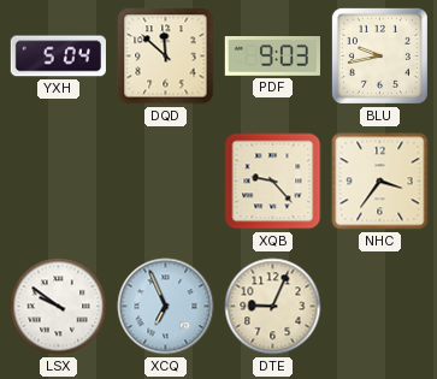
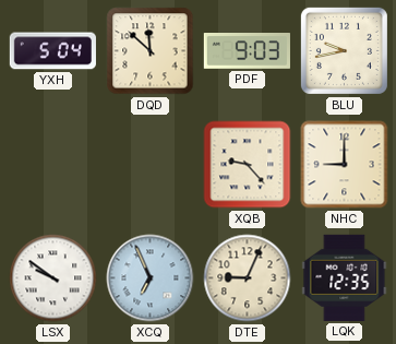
NHC: 3:36 -> 9:00 (345, 165)
LQK: none -> 12:35 (345, 277)
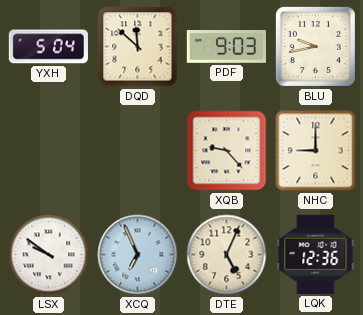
DTE: 9:04 -> 5:04 (227, 255)
LQK: 12:35 -> 12:36 (316, 254)
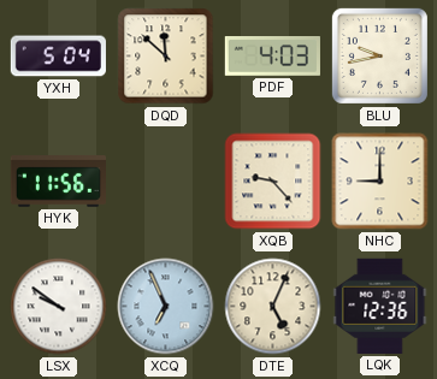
PDF: 9:03 -> 4:03 (272, 57)
HYK: none -> 11:56 (58, 182)
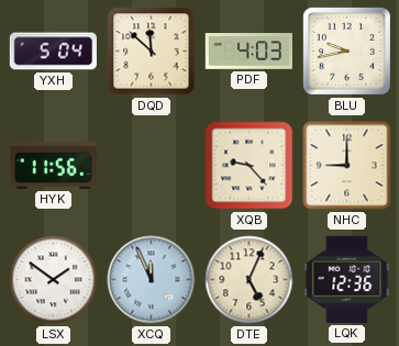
LSX: 9:51 -> 1:51 (54, 280)
XCQ: 6:56 -> 11:56 (152, 280)
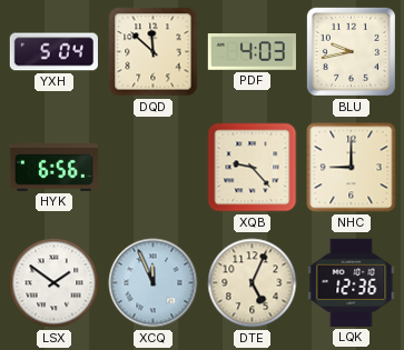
HYK: 11:56 -> 6:56 (53, 168)
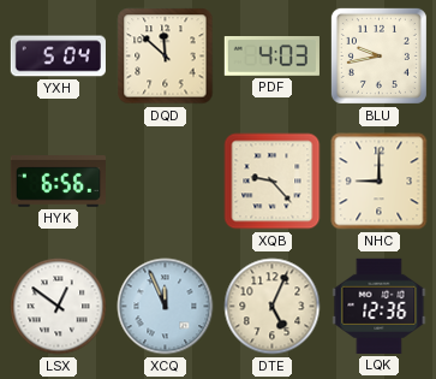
LSX: 1:51 -> 12:51 (59, 307)
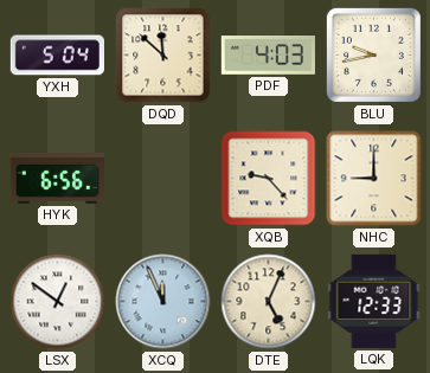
LQK: 12:36 -> 12:33 (374, 301)
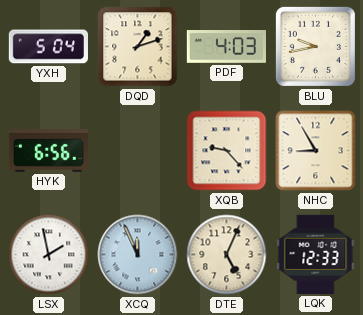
DQD: 11:52 -> 1:12 (138, 47)
NHC: 9:00 -> 8:55 (316, 151)
LSX: 12:51 -> 1:58 (49, 255)
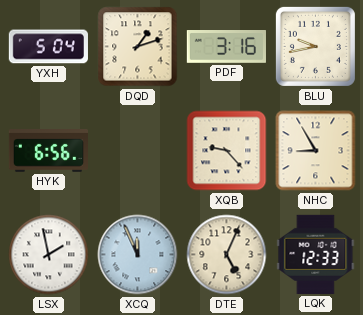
PDF: 4:03 -> 3:16 (226, 47)
